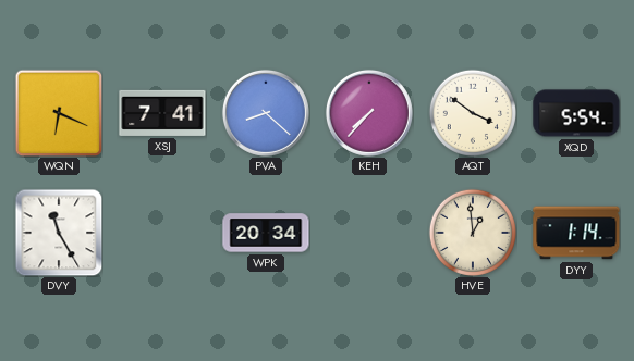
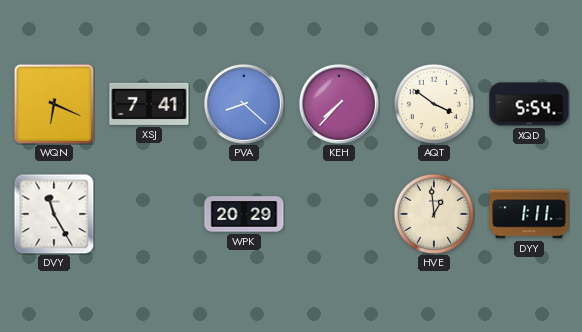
WPK: 20:34 -> 20:29 (244, 214)
DYY: 1:14 -> 1:11 (529, 214)
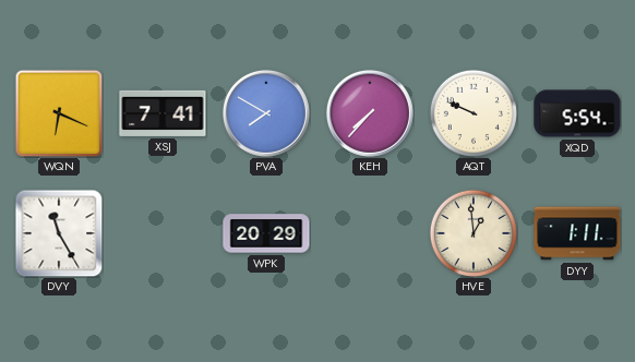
PVA: 8:22 -> 7:50 (266, 113)
AQT: 3:51 -> 9:49 (472, 112)
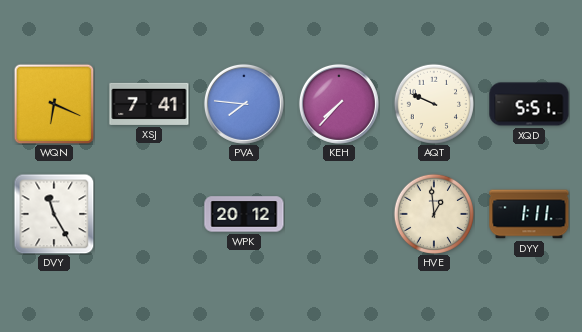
PVA: 7:50 -> 7:46 (244, 104)
XQD: 5:54 -> 5:51 (529, 104)
WPK: 20:29 -> 20:12 (244, 214)
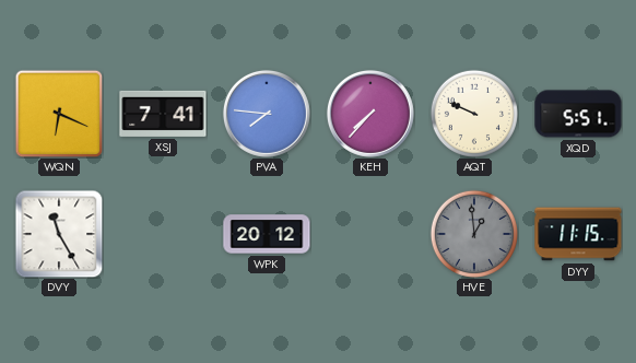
HVE dial: cream -> grey (473, 233)
DYY: 1:11 -> 11:15 (578, 234)
